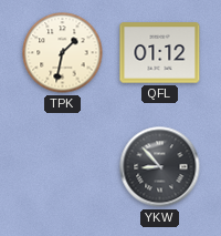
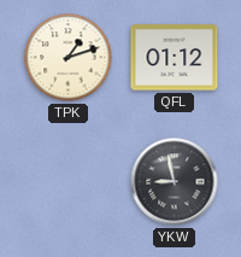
TPK: 1:32 -> 1:12 (69, 58)
YKW: 8:53 -> 8:58 (175, 182)
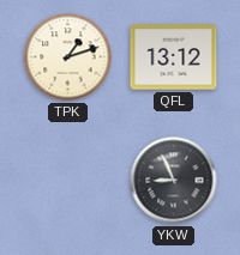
QFL: 01:12 -> 13:12 (174, 57)
YKW: 8:58 -> 8:56 (174, 181)
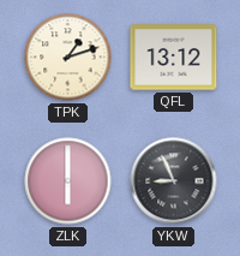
ZLK: none -> 6:00 (68, 181)
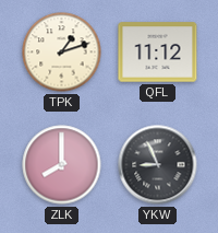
QFL: 13:12 -> 11:12 (158, 53)
ZLK: 6:00 -> 8:00 (62, 165)
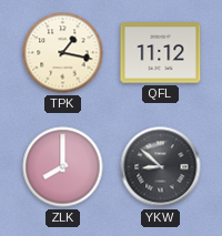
TPK: 1:12 -> 1:17 (63, 53)
YKW: 8:56 -> 8:52 (161, 167)
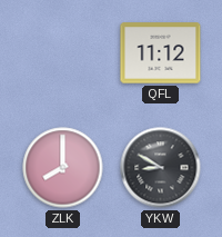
TPK: 1:17 -> none (63, 53)
YKW: 8:52 -> 8:50 (161, 168)
